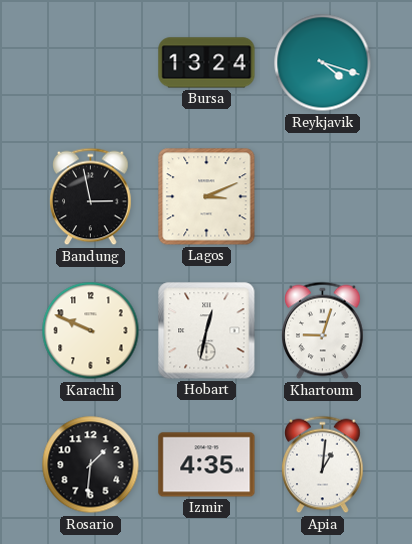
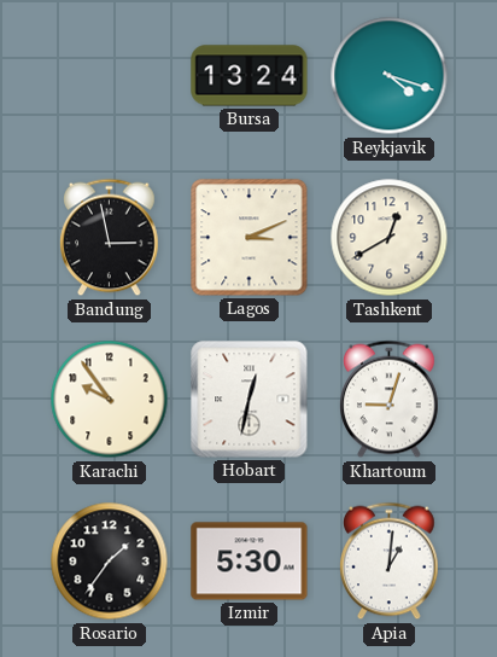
Tashkent: none -> 12:40 (390, 238)
Karachi: 9:49 -> 9:54 (110, 400)
Rosario: 1:31 -> 1:36 (110, 562)
Izmir: 4:35 -> 5:30 (250, 562)
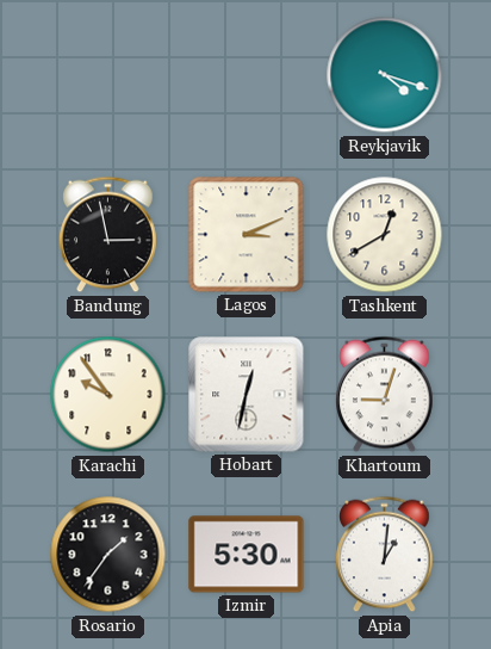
Bursa: 13:24 -> none (250, 76)
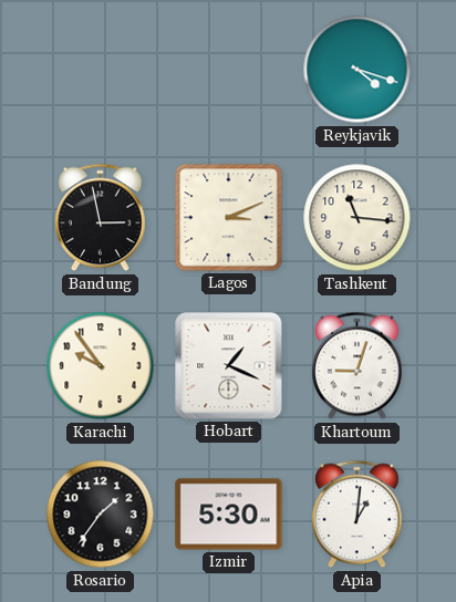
Tashkent: 12:40 -> 11:16 (357, 218)
Hobart: 12:32 -> 1:19 (229, 366)
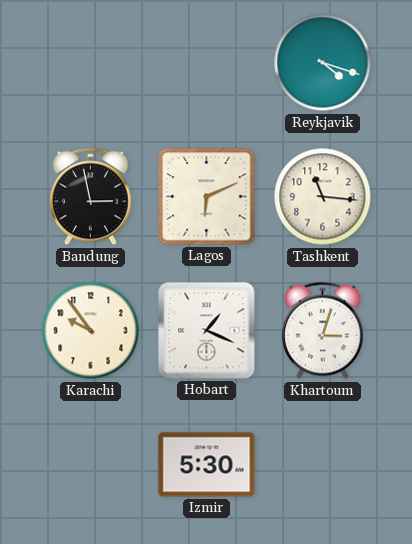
Lagos: 3:11 -> 6:11 (207, 197)
Khartoum: 9:03 -> 3:03 (323, 331)
Rosario: 1:36 -> none (101, 515)
Apia: 1:01 -> none (357, 515)
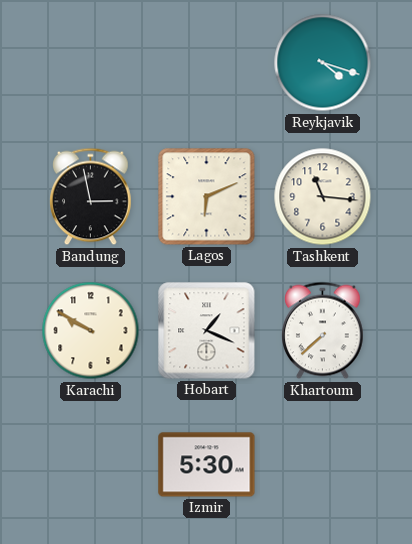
Karachi: 9:54 -> 9:50 (91, 331)
Khartoum: 3:03 -> 7:38 (323, 331)
